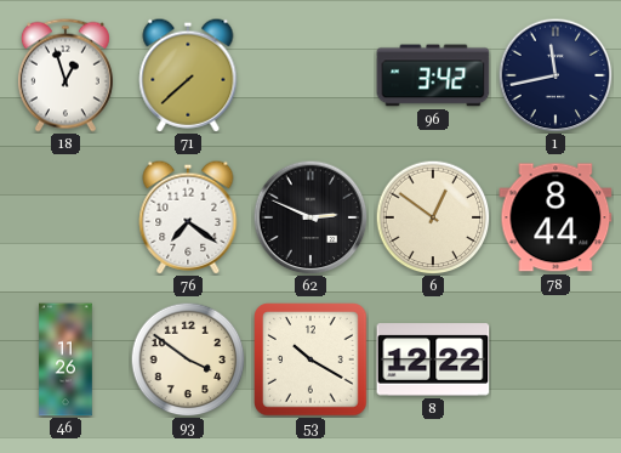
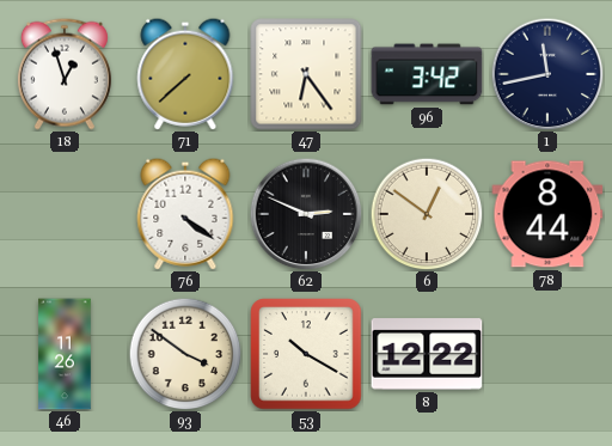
47: none -> 6:24 (306, 74)
76: 7:21 -> 4:21 (185, 214)
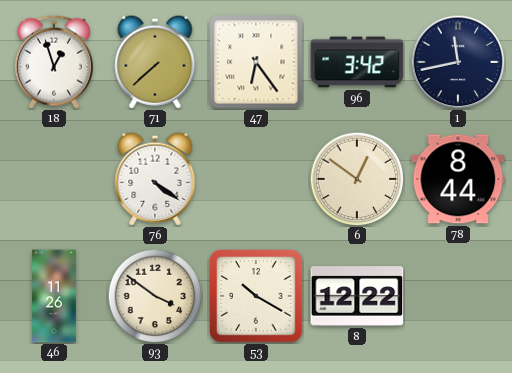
62: 2:49 -> none (306, 214)
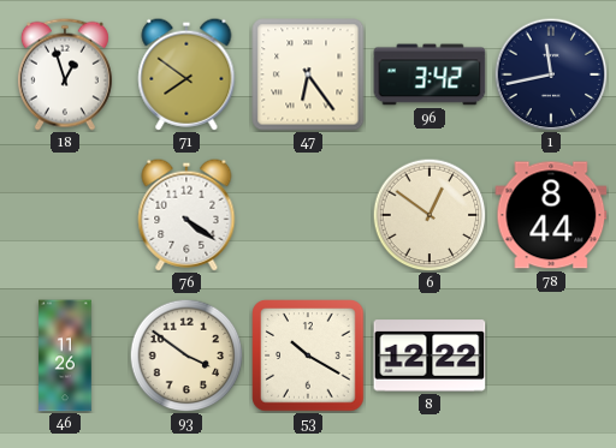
71: 7:38 -> 7:51 (186, 74)
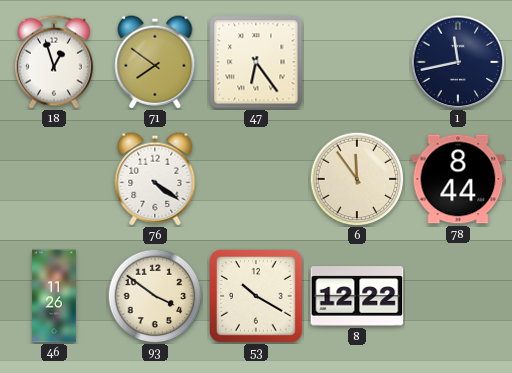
96: 3:42 -> none (430, 74)
6: 12:51 -> 11:54 (357, 179)
